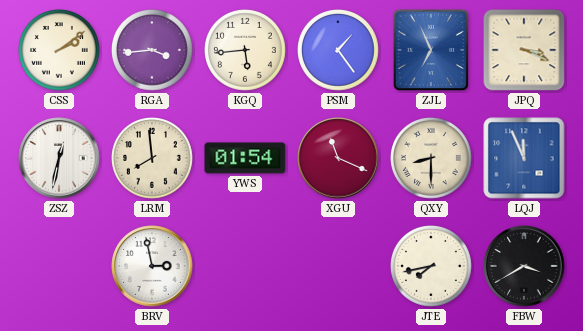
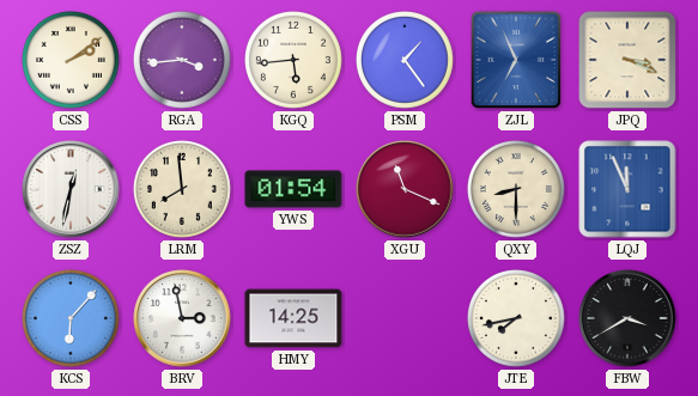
KCS: none -> 6:07 (72, 319)
HMY: none -> 14:25 (293, 318)
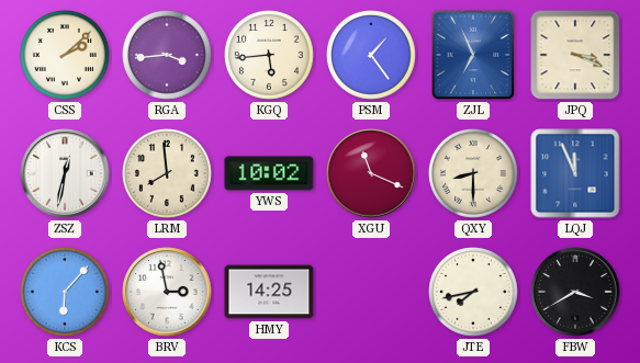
CSS: 2:09 -> 2:08 (66, 56)
YWS: 01:54 -> 10:02 (269, 173)
